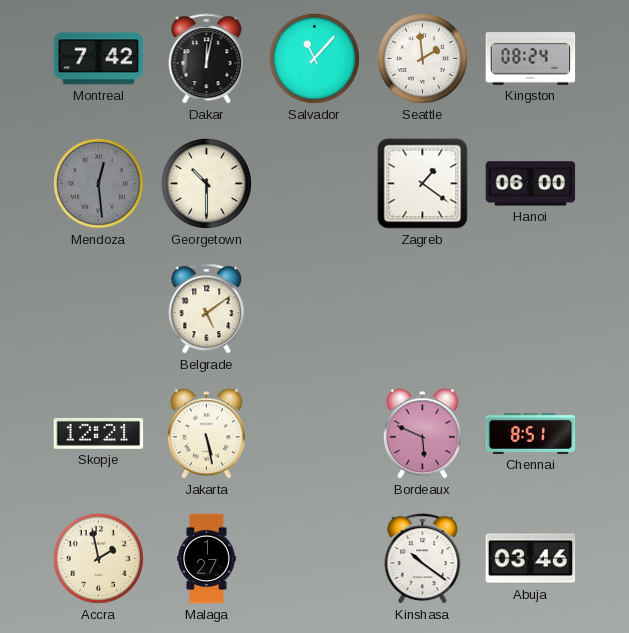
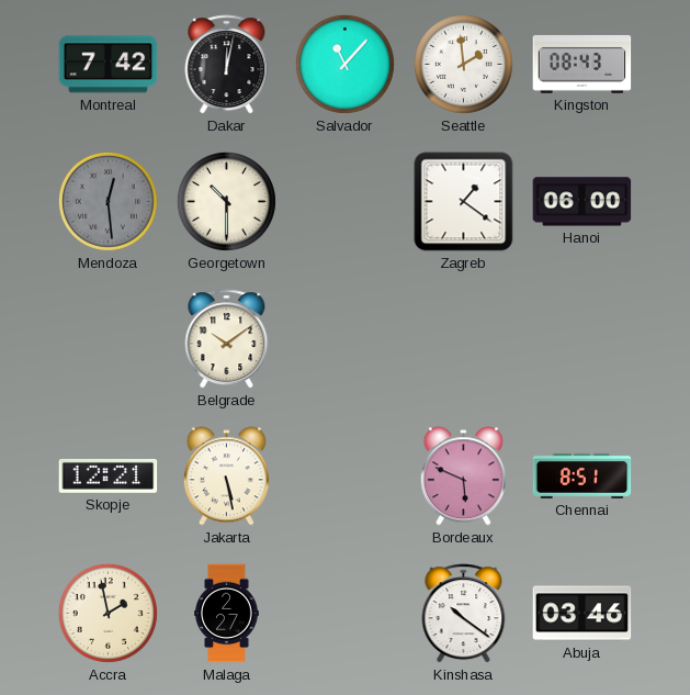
Kingston: 08:24 -> 08:43 (582, 64)
Belgrade: 5:09 -> 10:09 (227, 339)
Malaga: 1:27 -> 2:27 (227, 614)
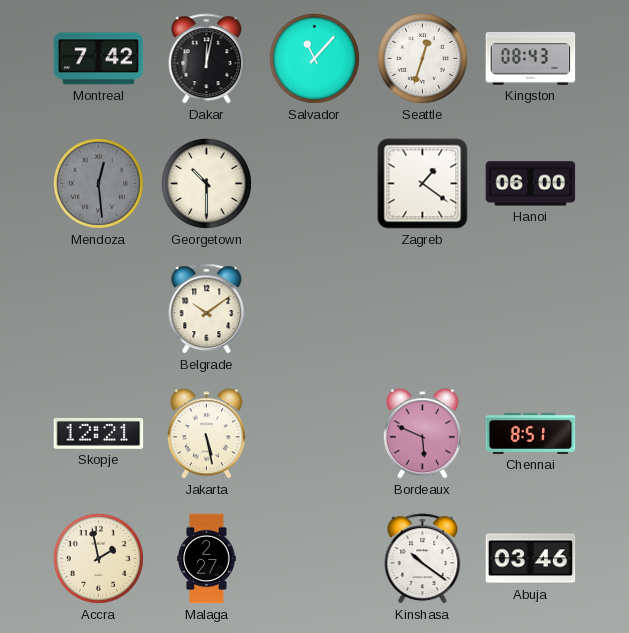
Seattle: 1:59 -> 12:33 (422, 58)
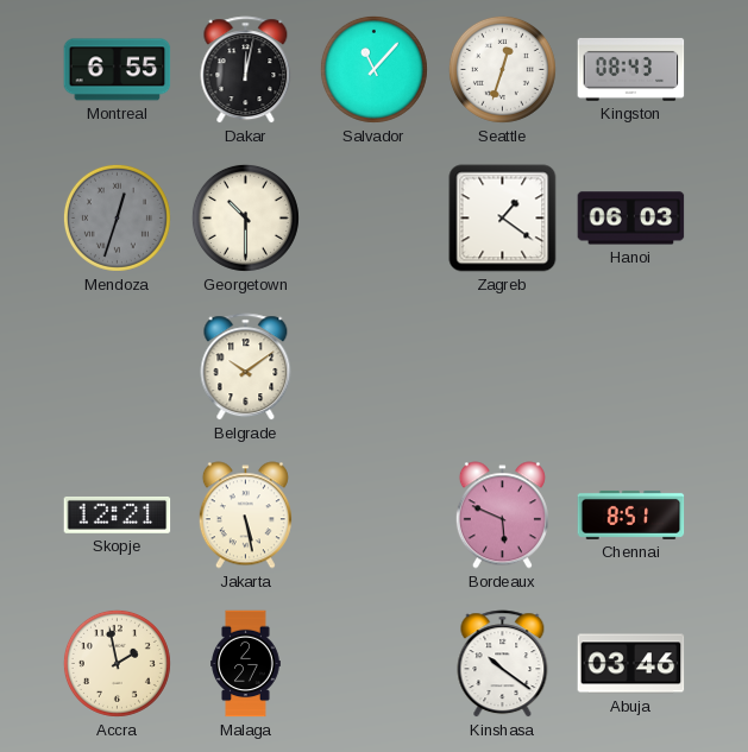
Montreal: 7:42 -> 6:55 (118, 70)
Mendoza: 12:29 -> 12:33 (117, 217)
Hanoi: 06:00 -> 06:03 (631, 219)
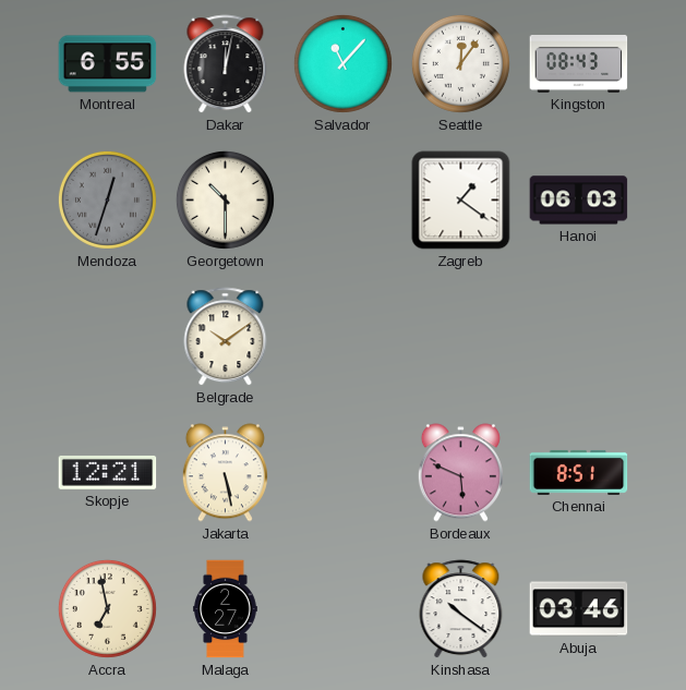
Seattle: 12:33 -> 12:06 (460, 63)
Accra: 1:58 -> 6:58 (107, 608)
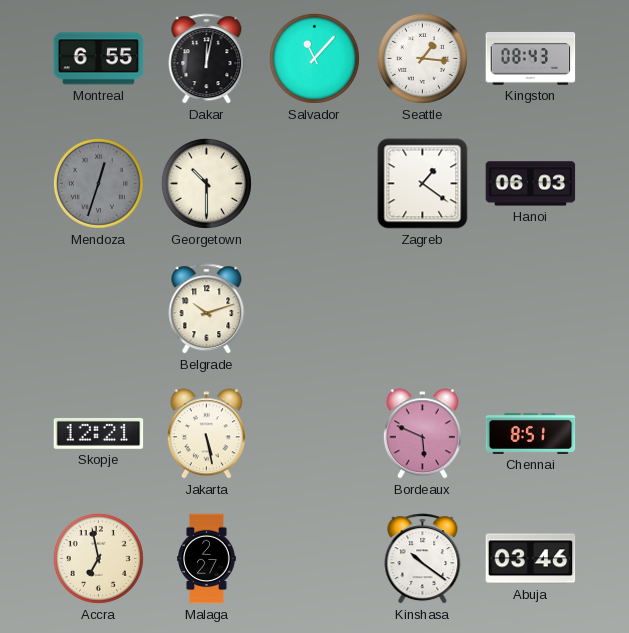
Seattle: 12:06 -> 1:16 (422, 58)
Belgrade: 10:09 -> 10:12 (207, 309)
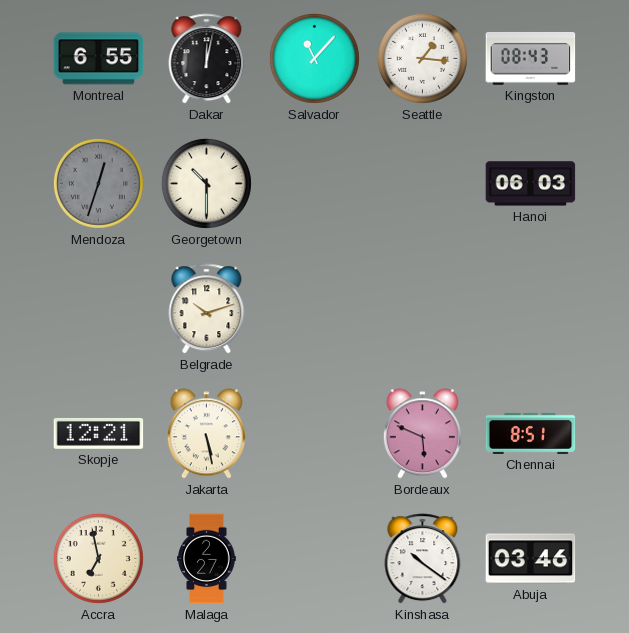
Zagreb: 1:21 -> none (423, 184)
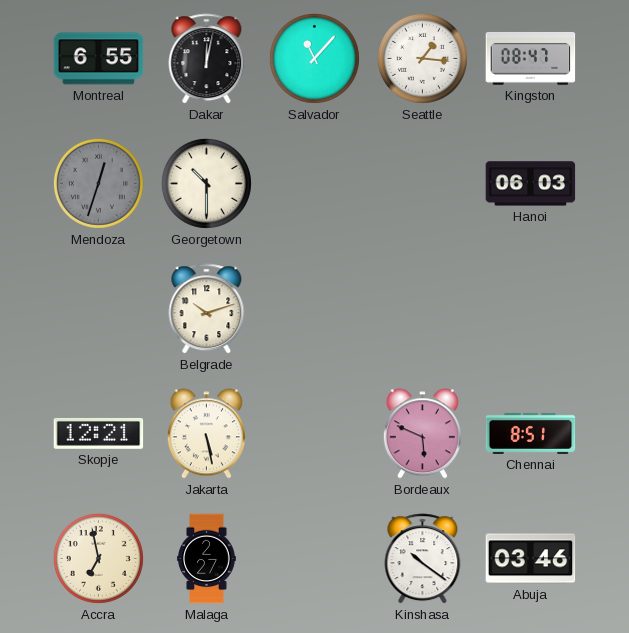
Kingston: 08:43 -> 08:47 (531, 58)
